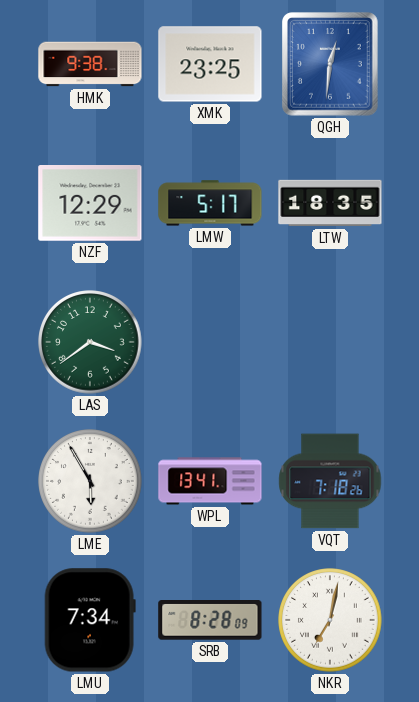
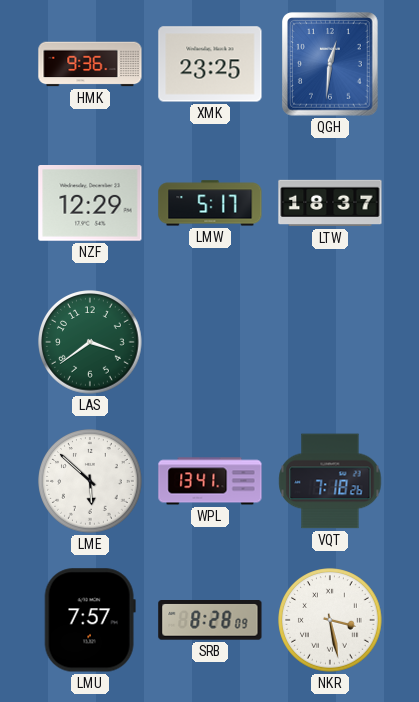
HMK: 9:38 -> 9:36 (90, 64)
LTW: 18:35 -> 18:37 (330, 203)
LME: 5:55 -> 5:52 (90, 481)
LMU: 7:34 -> 7:57 (90, 620)
NKR: 7:02 -> 3:28 (330, 620)
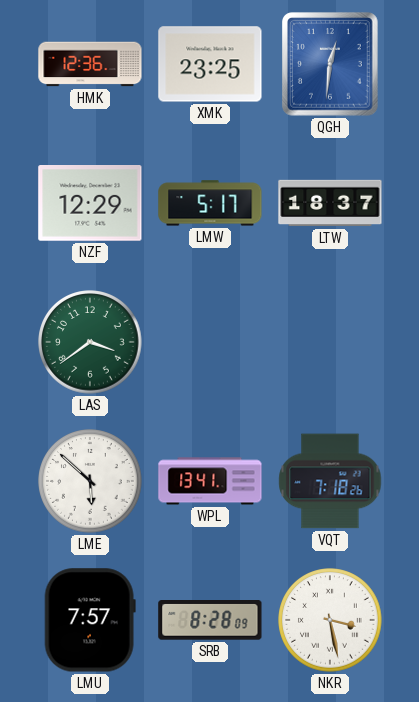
HMK: 9:36 -> 12:36 (90, 64)
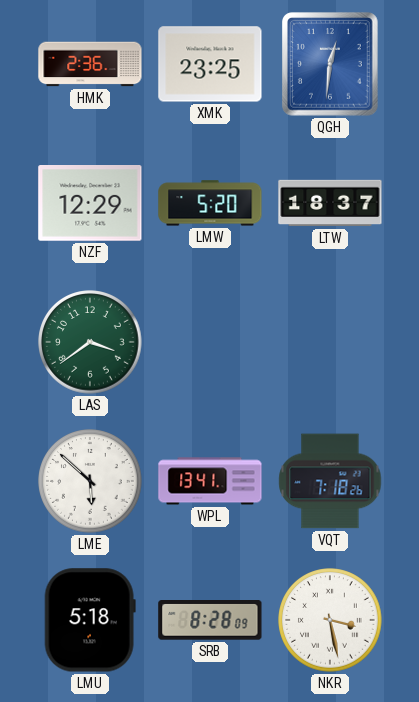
HMK: 12:36 -> 2:36 (90, 64)
LMW: 5:17 -> 5:20 (210, 203)
LMU: 7:57 -> 5:18 (90, 620)
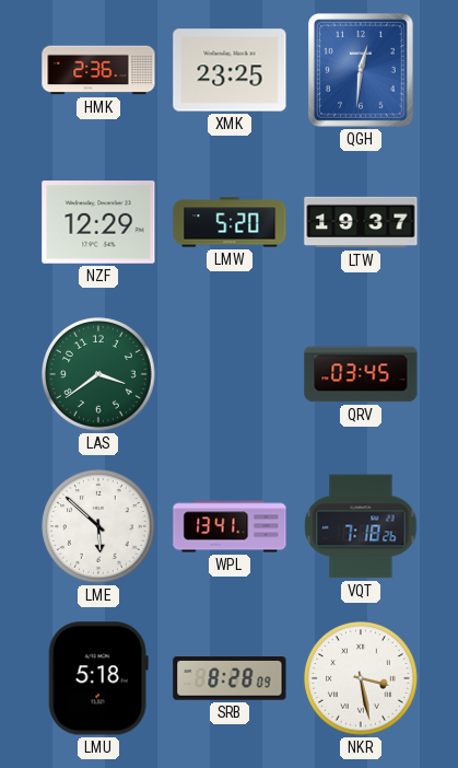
LTW: 18:37 -> 19:37 (361, 222)
QRV: none -> 03:45 (361, 374)
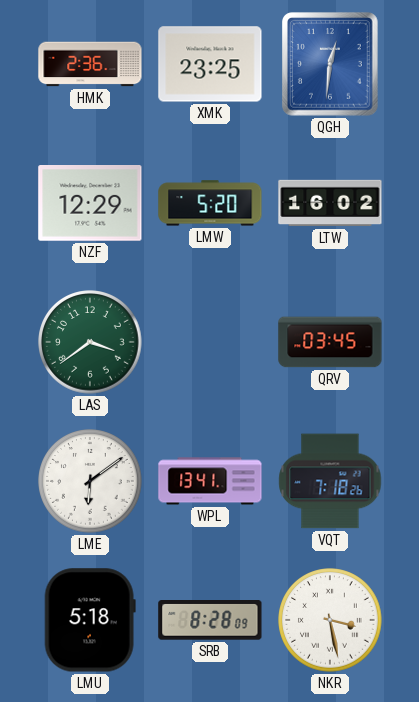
LTW: 19:37 -> 16:02 (330, 203)
LME: 5:52 -> 6:09 (90, 481)
